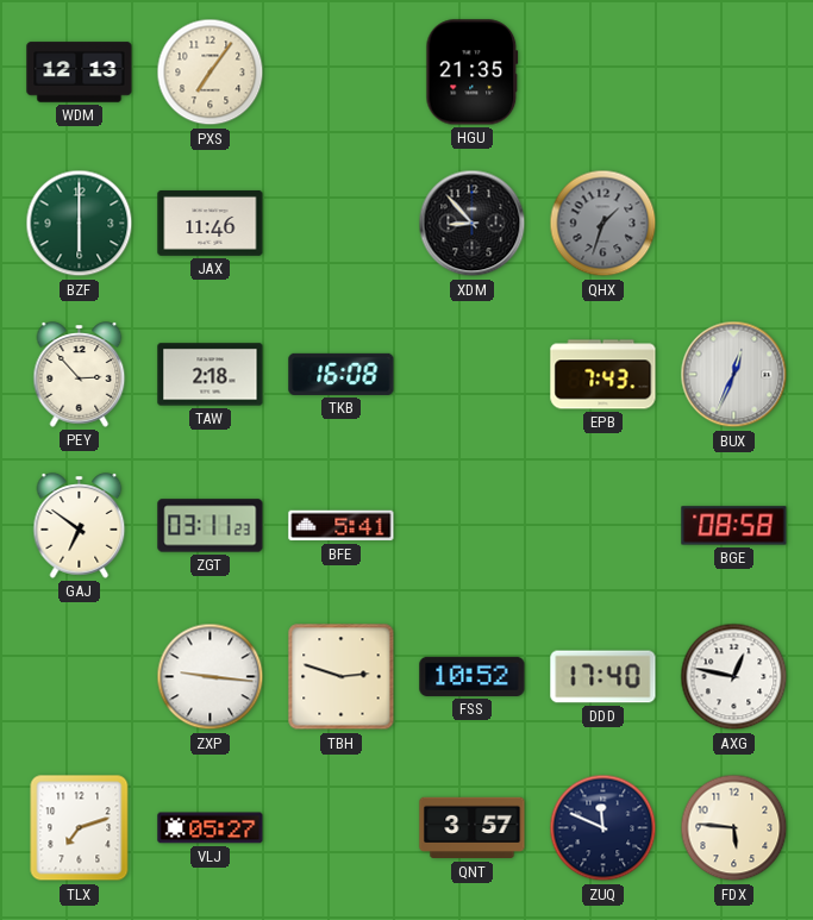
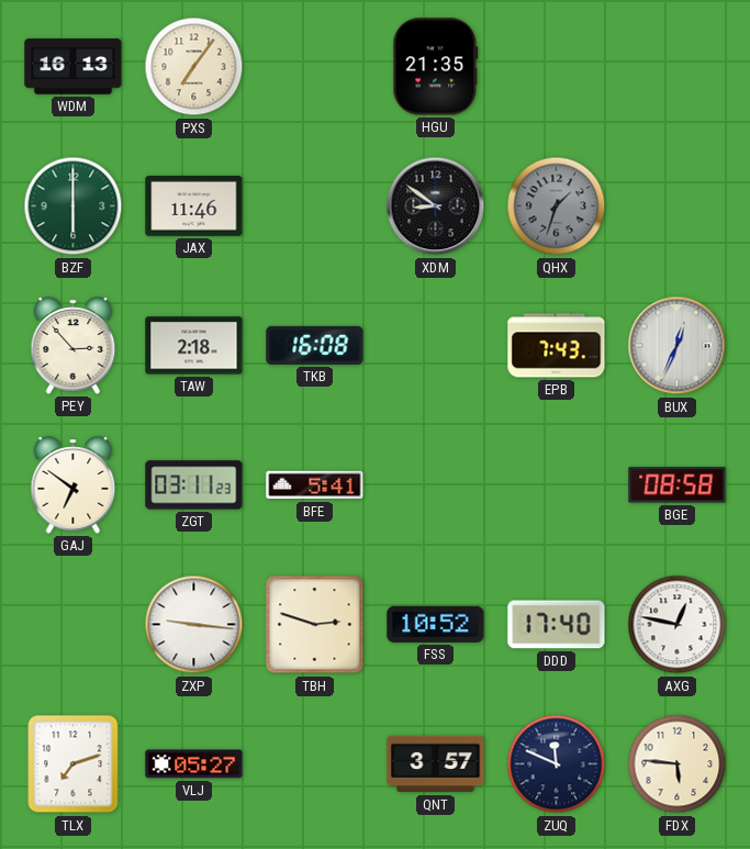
WDM: 12:13 -> 16:13 (74, 67)
XDM: 8:53 -> 8:51 (436, 206)
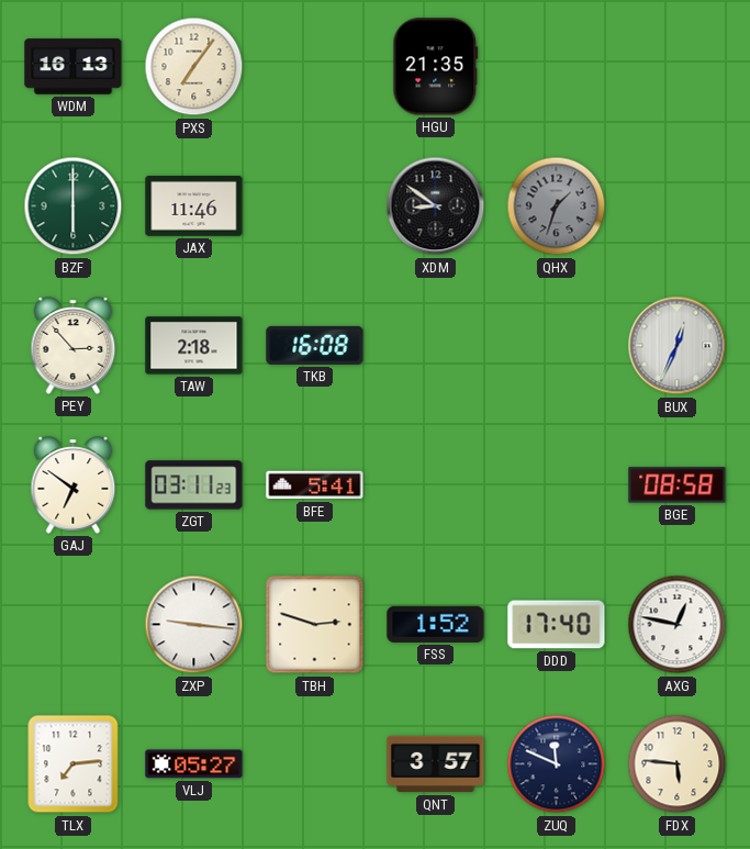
EPB: 7:43 -> none (557, 346)
FSS: 10:52 -> 1:52 (436, 624)
TLX: 7:12 -> 7:14 (74, 764)
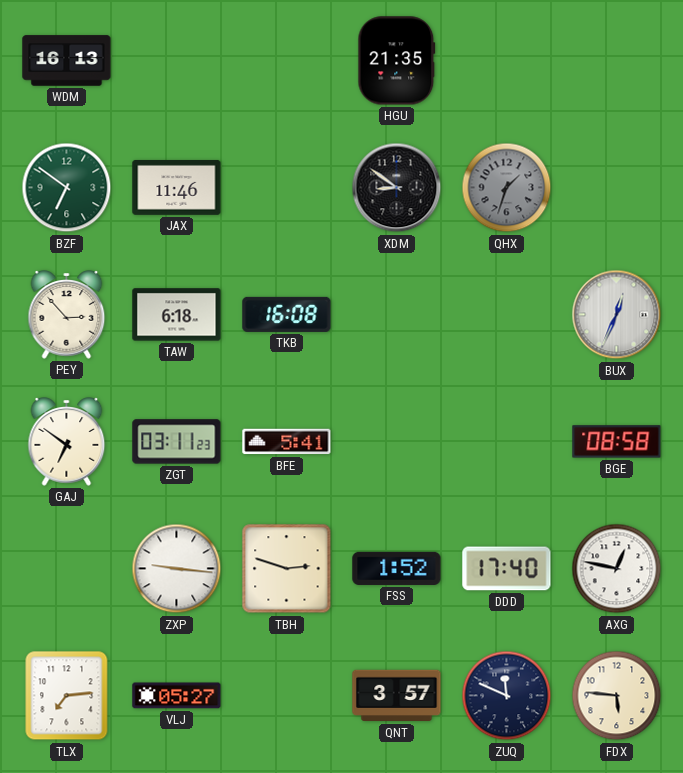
PXS: 7:06 -> none (194, 67)
BZF: 6:00 -> 6:51 (67, 188)
TAW: 2:18 -> 6:18 (177, 315)
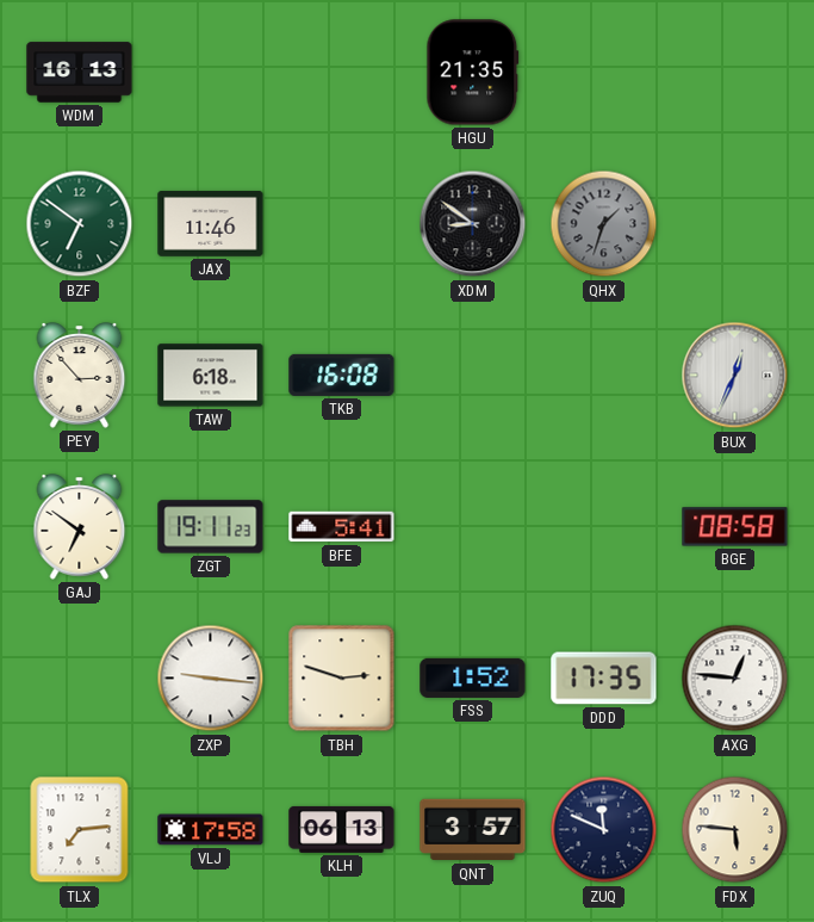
ZGT: 03:11 -> 19:11 (211, 527)
DDD: 17:40 -> 17:35 (604, 679)
AXG: 12:47 -> 12:46 (735, 679)
VLJ: 05:27 -> 17:58 (211, 830)
KLH: none -> 06:13 (342, 829)
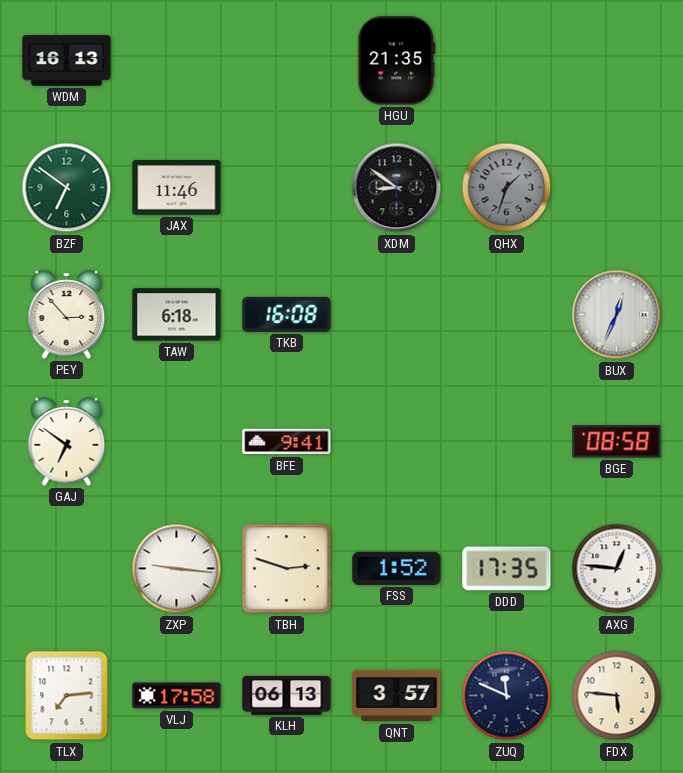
ZGT: 19:11 -> none (211, 527)
BFE: 5:41 -> 9:41 (287, 442)
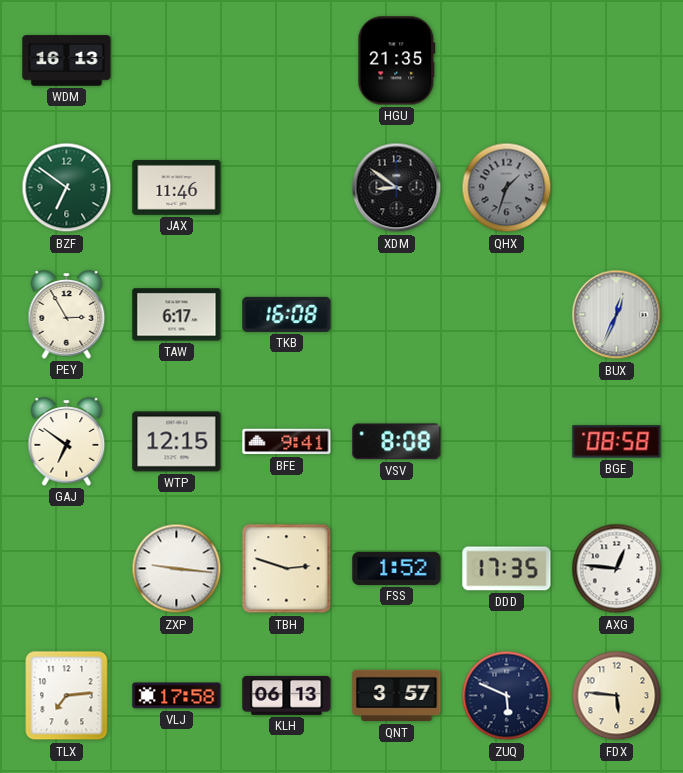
PEY: 2:53 -> 2:55 (67, 315)
TAW: 6:18 -> 6:17 (177, 315)
WTP: none -> 12:15 (177, 442)
VSV: none -> 8:08 (397, 442)
ZUQ: 11:49 -> 5:49 (507, 696)
